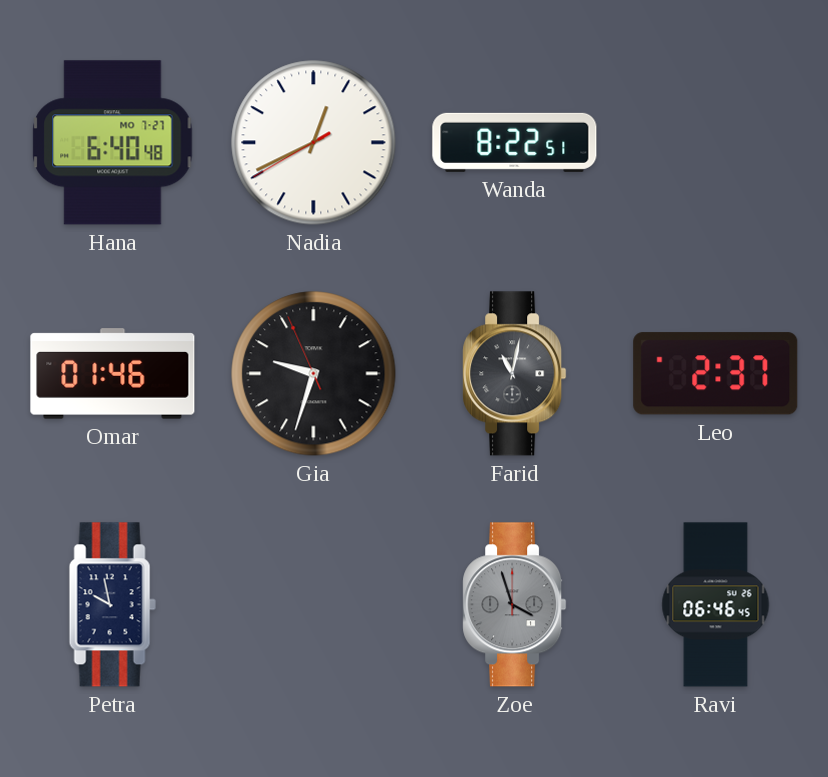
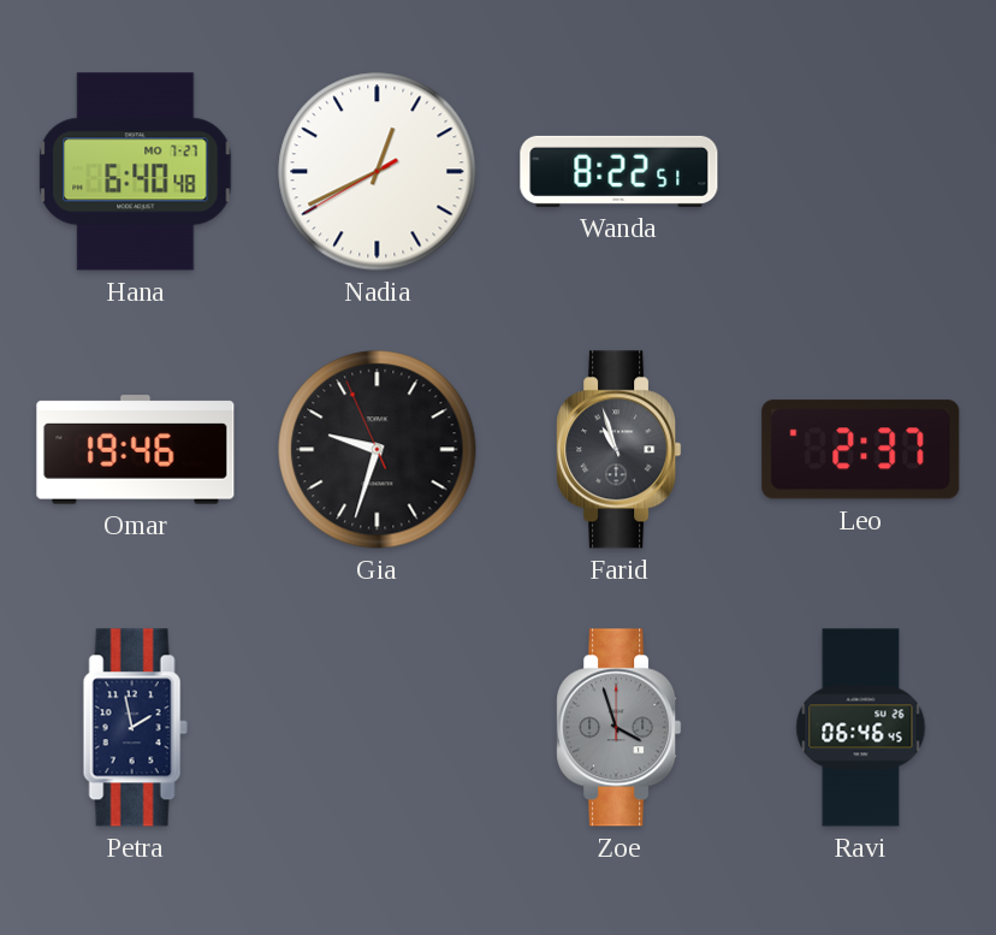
Omar: 01:46 -> 19:46 (136, 450)
Farid: 11:02 -> 10:57 (619, 450)
Petra: 9:58 -> 1:58 (135, 728)
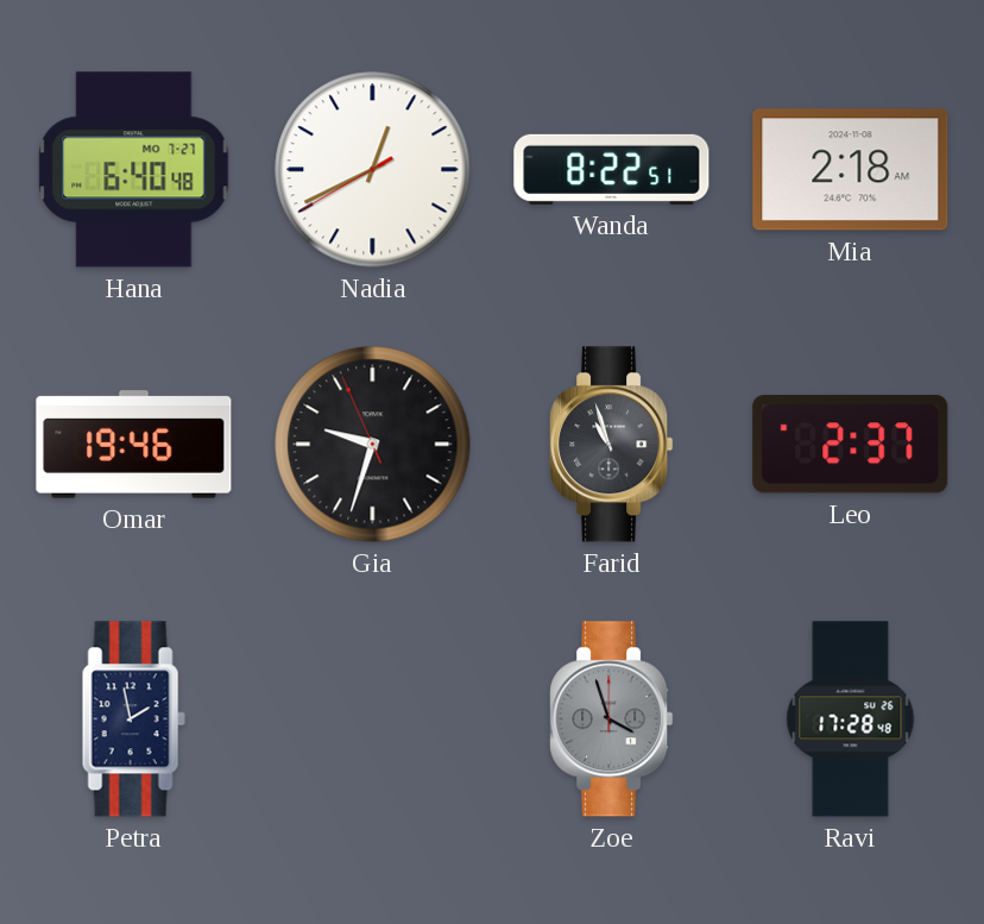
Mia: none -> 2:18 (851, 170)
Ravi: 06:46 -> 17:28 (851, 719)
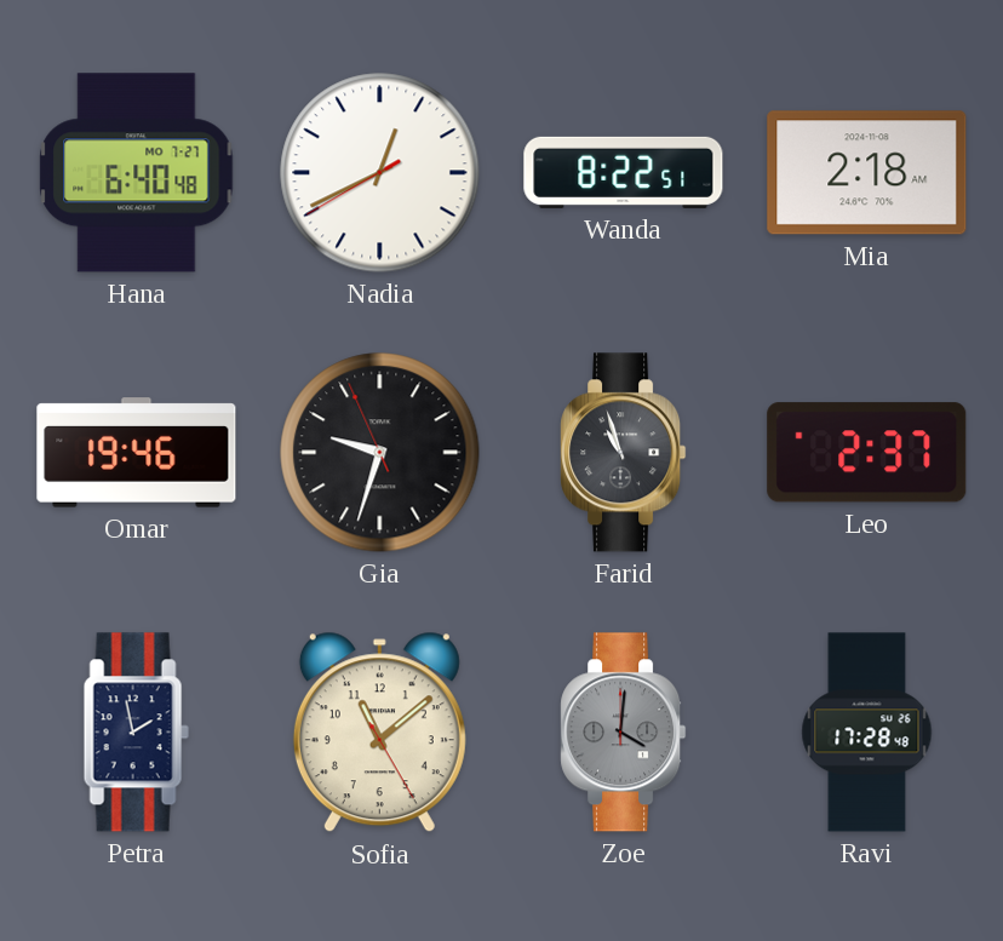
Sofia: none -> 11:08 (379, 733)
Zoe: 3:57 -> 4:01 (624, 733)
